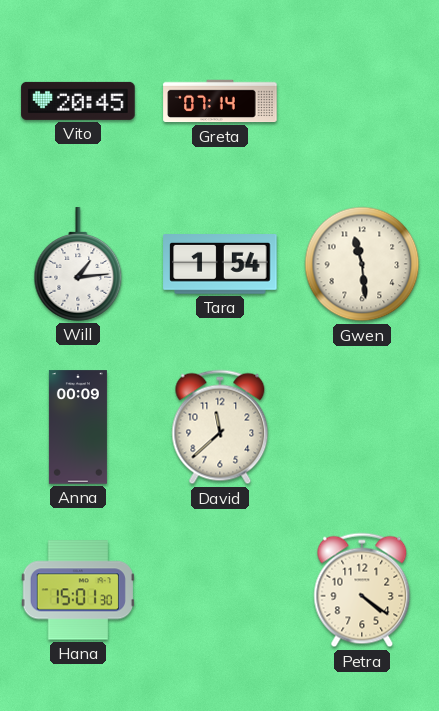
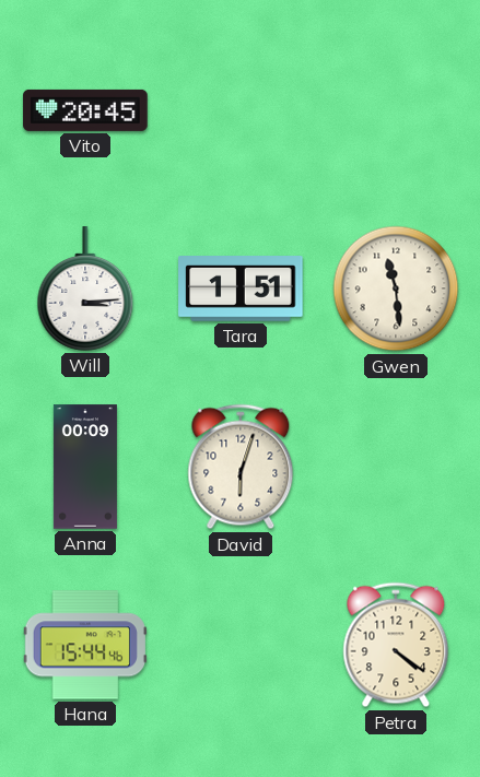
Greta: 07:14 -> none (220, 101)
Will: 1:14 -> 3:14 (85, 289)
Tara: 1:54 -> 1:51 (241, 290)
David: 11:38 -> 6:03 (241, 467)
Hana: 15:01 -> 15:44 (85, 645)
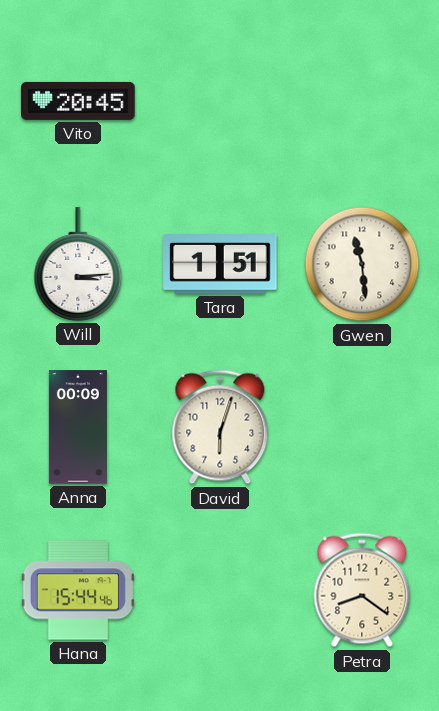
Petra: 4:21 -> 8:21 (362, 590)
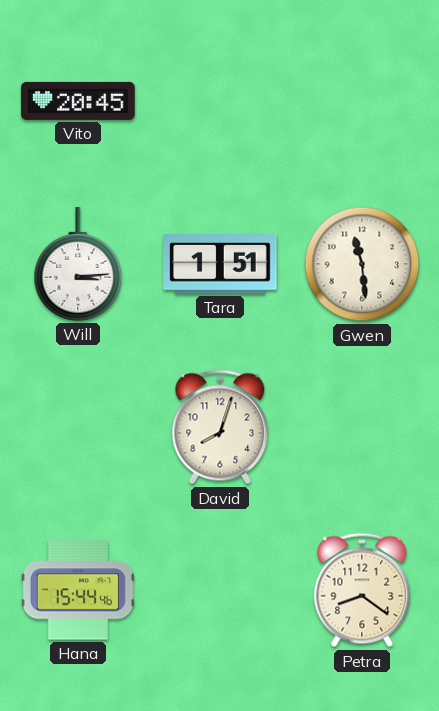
Anna: 00:09 -> none (78, 427)
David: 6:03 -> 8:03 (220, 427)
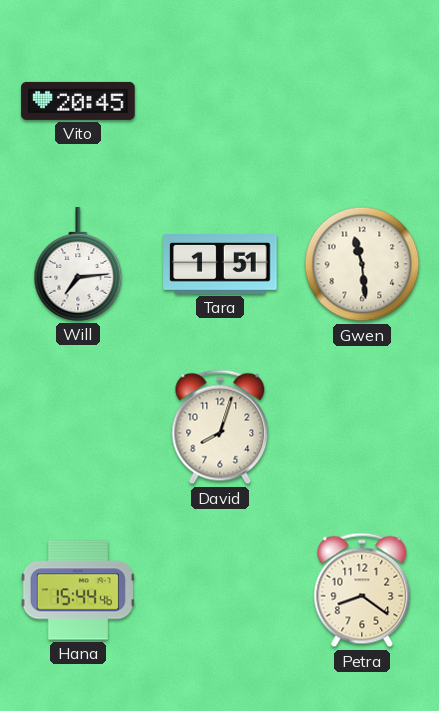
Will: 3:14 -> 7:14 (78, 264)
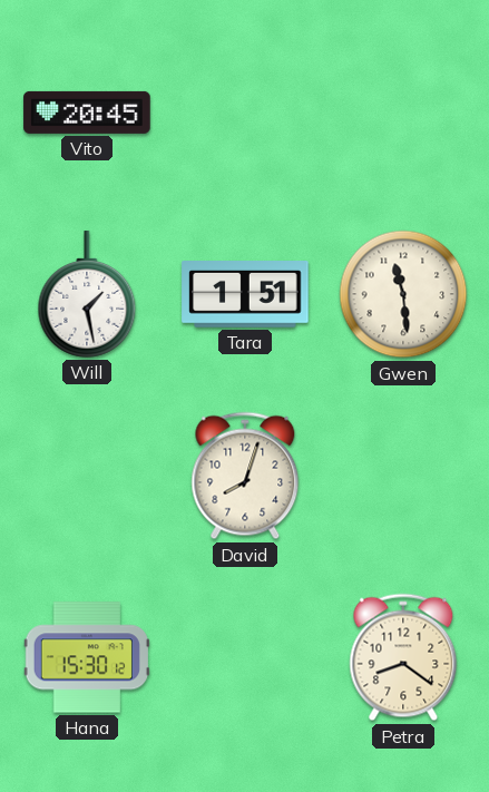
Will: 7:14 -> 1:28 (87, 294)
Hana: 15:44 -> 15:30 (87, 657)
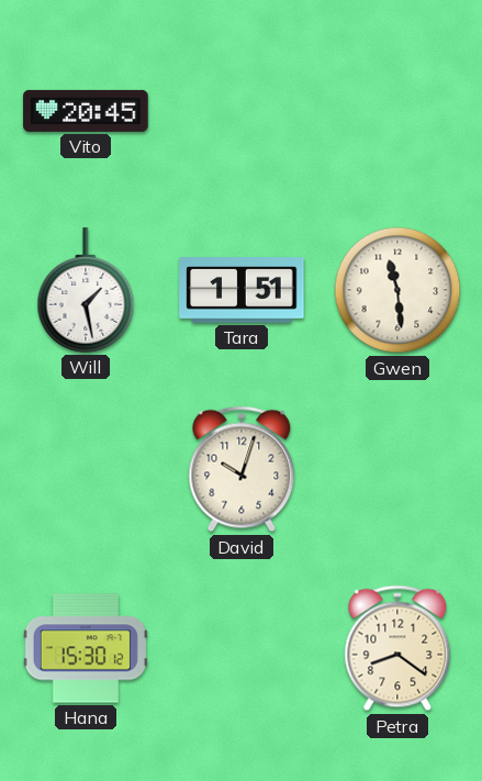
David: 8:03 -> 10:03 (242, 469)
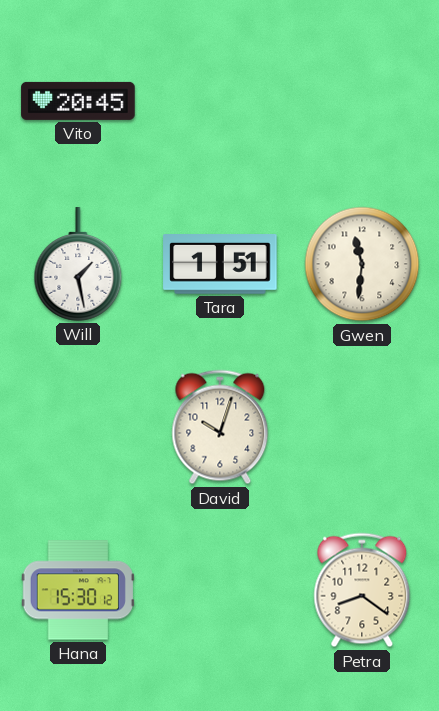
Gwen: 11:29 -> 11:31 (362, 264)
